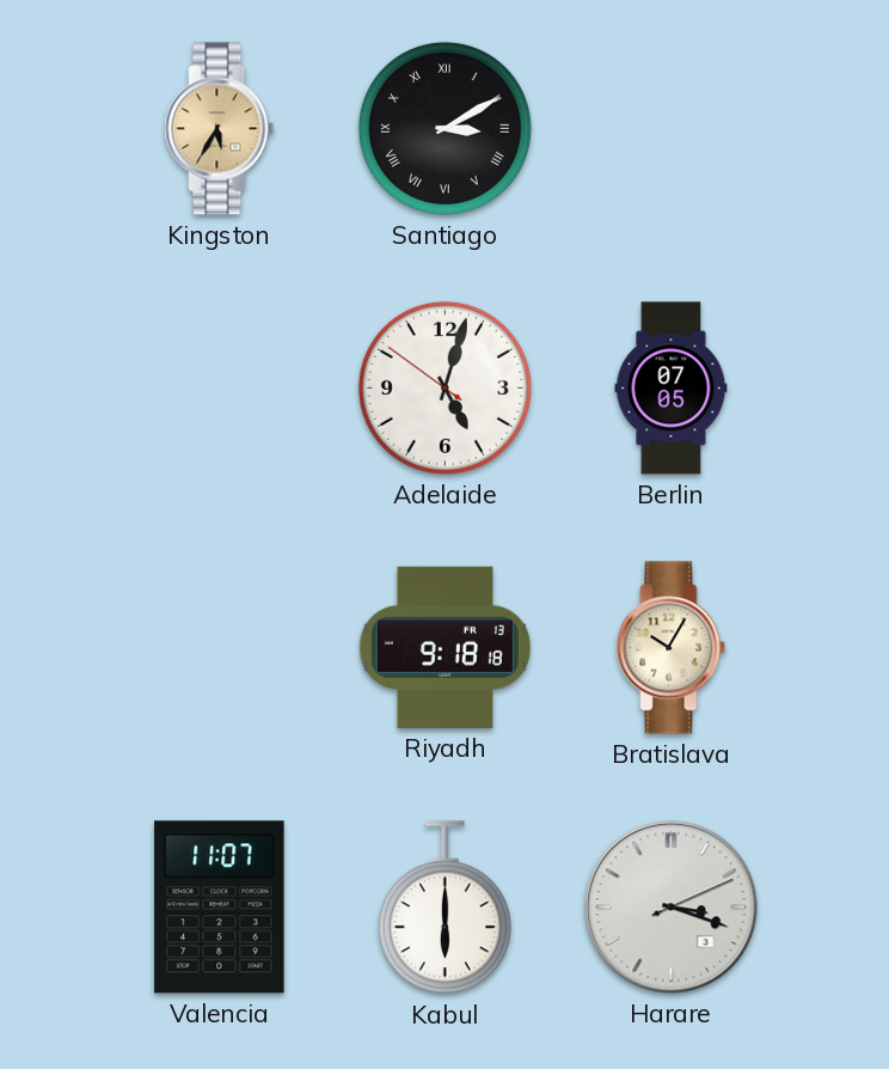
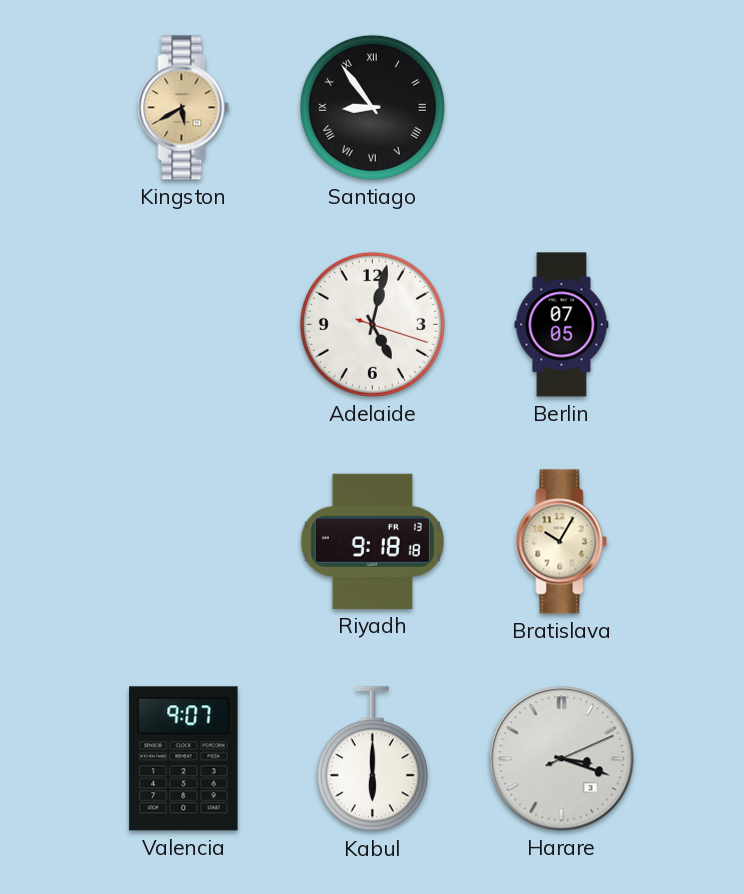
Kingston: 5:35 -> 5:40 (184, 108)
Santiago: 3:10 -> 8:54 (372, 107)
Adelaide: 5:02:51 -> 5:02:18 (372, 324)
Valencia: 11:07 -> 9:07 (184, 759)
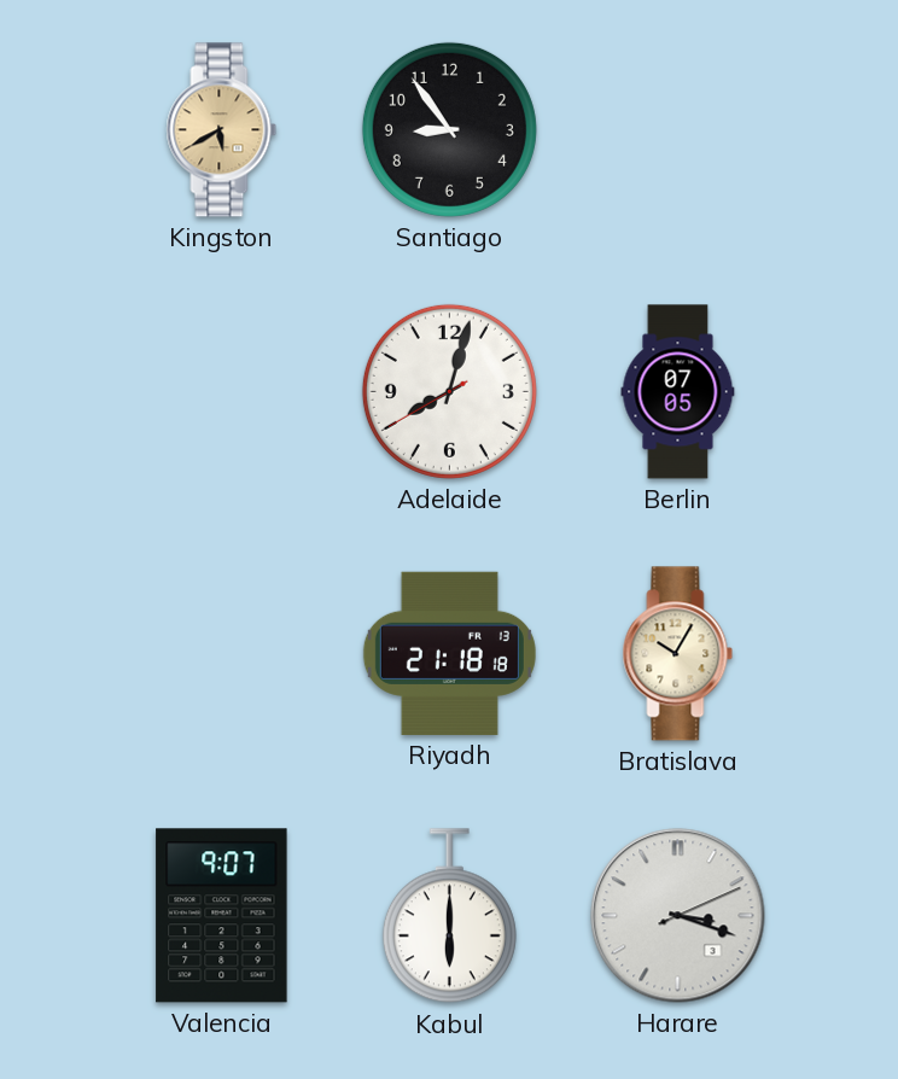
Santiago numerals: Roman -> Arabic (449, 129)
Adelaide: 5:02 -> 8:02 (449, 391)
Riyadh: 9:18 -> 21:18 (449, 653)
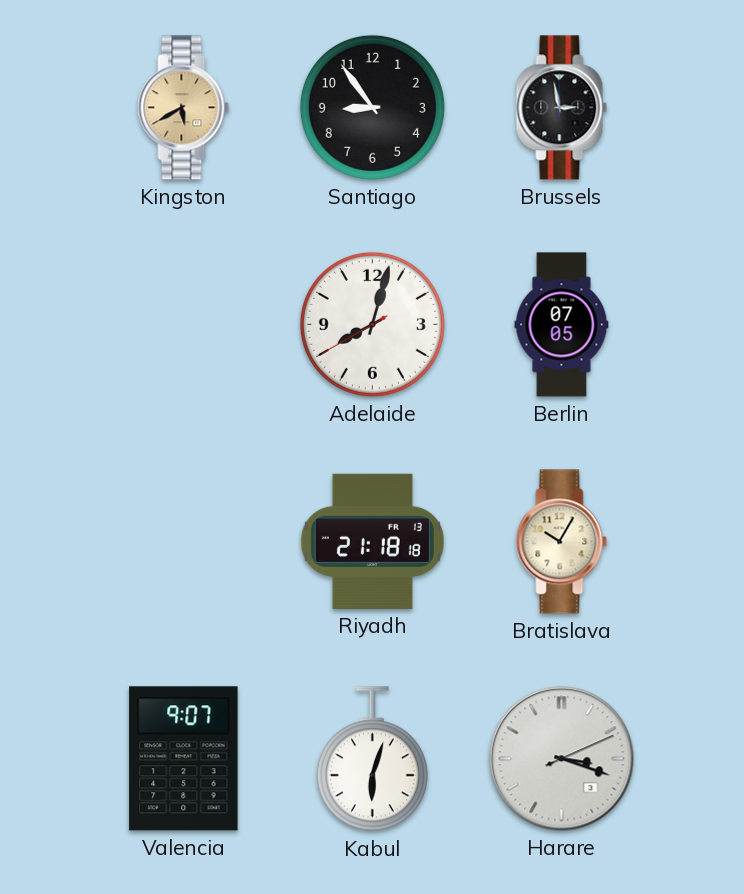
Brussels: none -> 2:58 (562, 108)
Kabul: 6:00 -> 6:03 (372, 759)
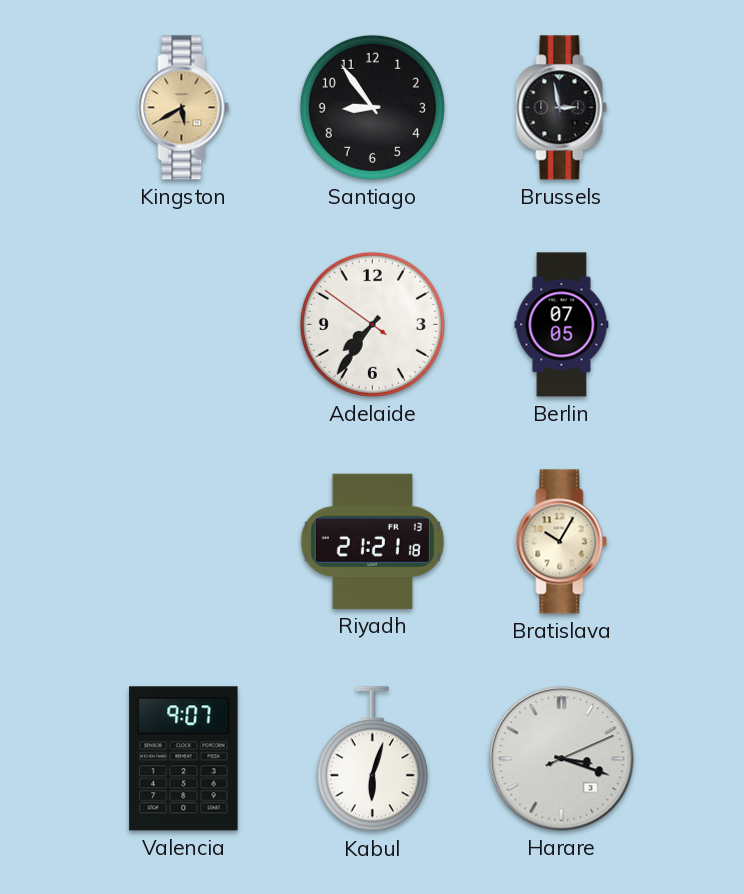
Adelaide: 8:02 -> 7:35 (372, 324)
Riyadh: 21:18 -> 21:21 (372, 541)
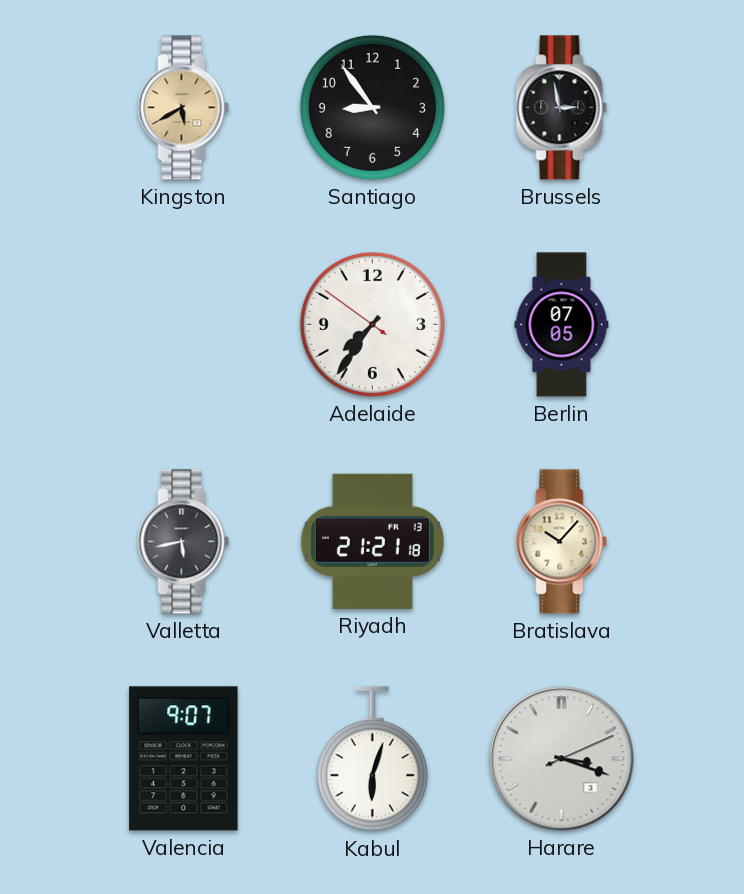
Valletta: none -> 5:43 (184, 542)
Bratislava: 10:05 -> 10:07 (562, 542)
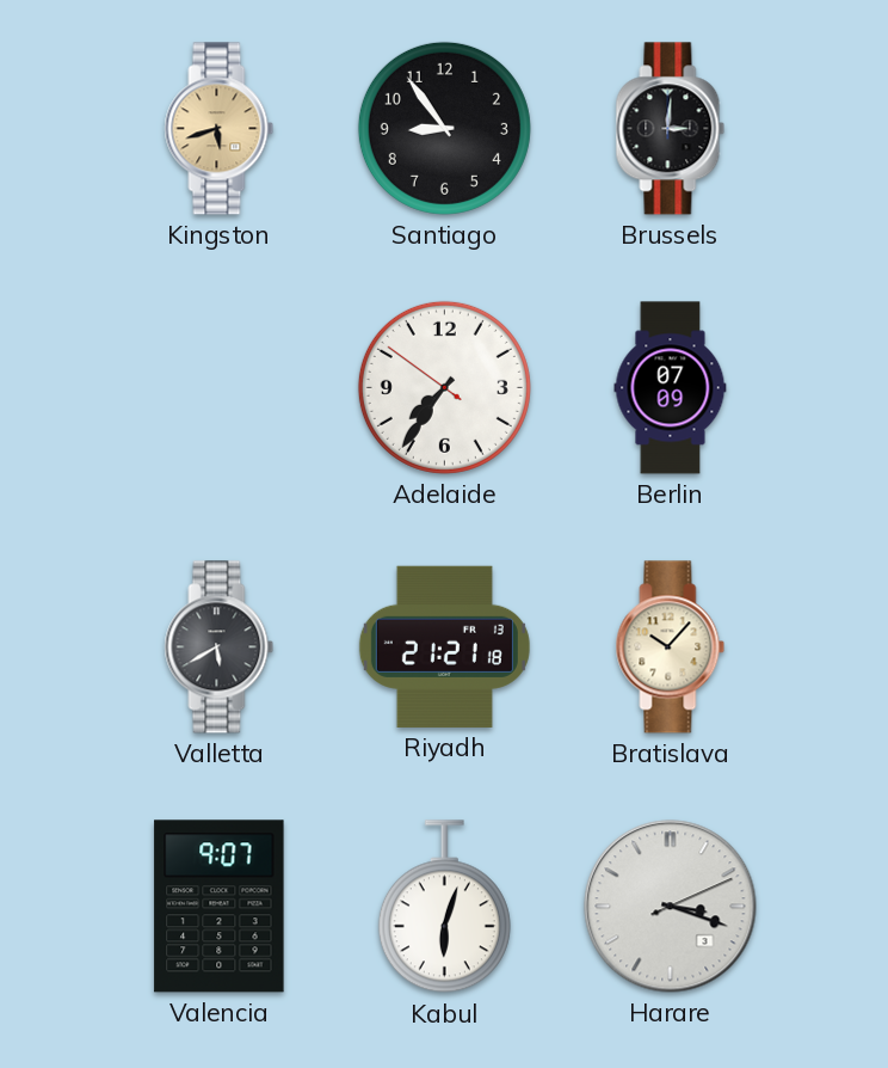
Kingston: 5:40 -> 5:42 (220, 129)
Brussels: 2:58 -> 3:01 (671, 129)
Berlin: 07:05 -> 07:09 (671, 388)
Valletta: 5:43 -> 5:40 (220, 647)
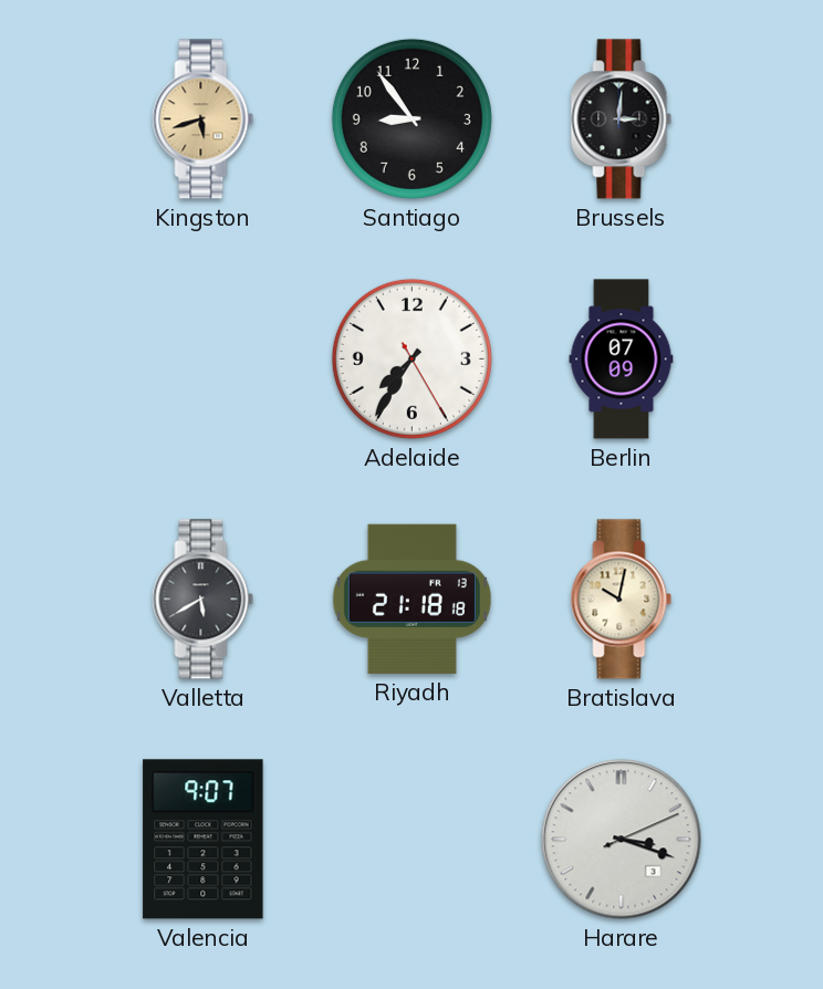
Adelaide: 7:35:51 -> 7:35:25 (411, 358)
Riyadh: 21:21 -> 21:18 (411, 598)
Bratislava: 10:07 -> 10:02 (622, 600)
Kabul: 6:03 -> none (444, 907)
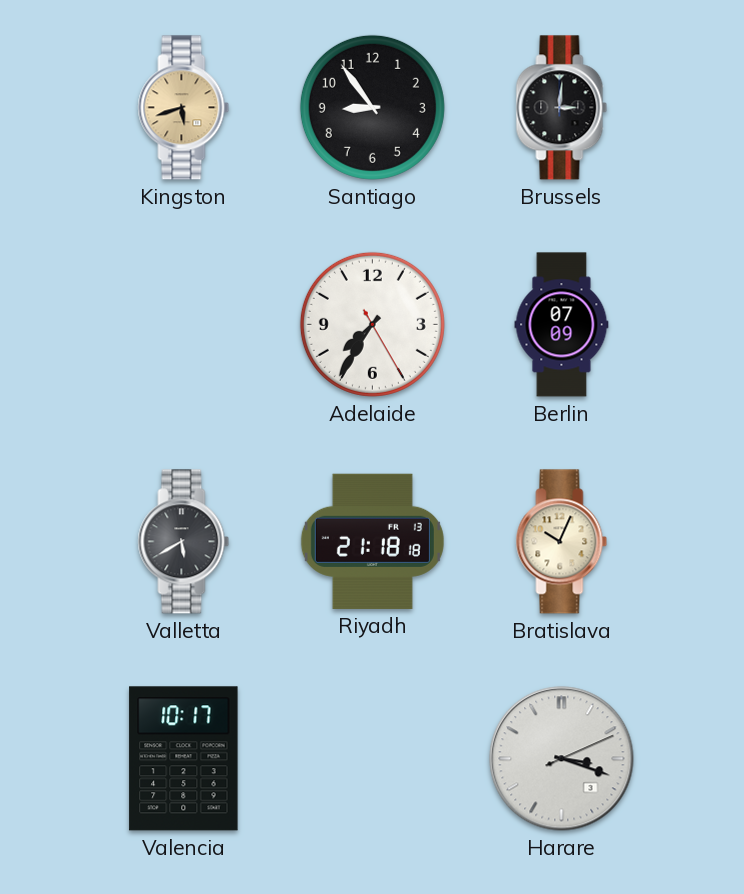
Bratislava: 10:02 -> 10:04 (562, 542)
Valencia: 9:07 -> 10:17 (184, 759)
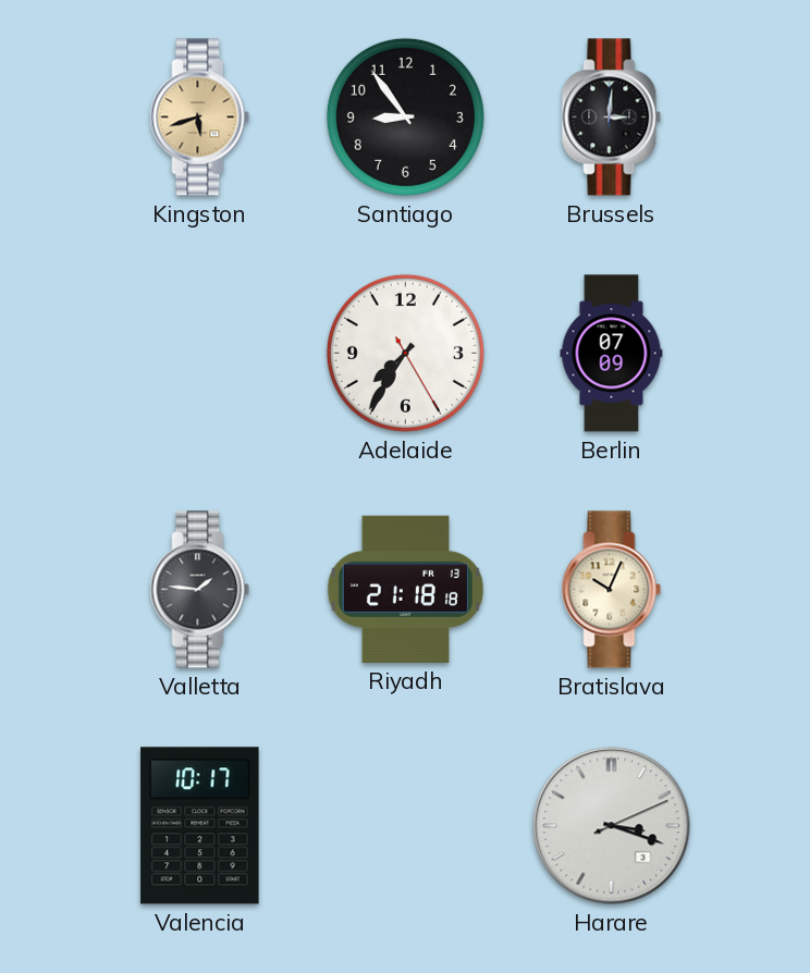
Valletta: 5:40 -> 1:46 (200, 590)
